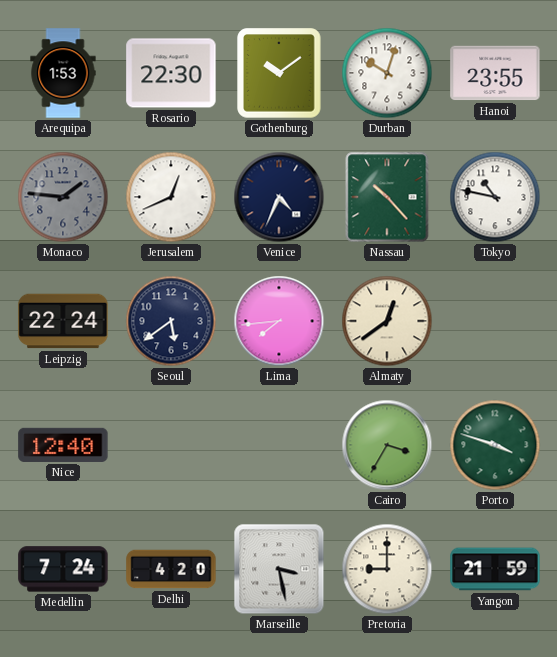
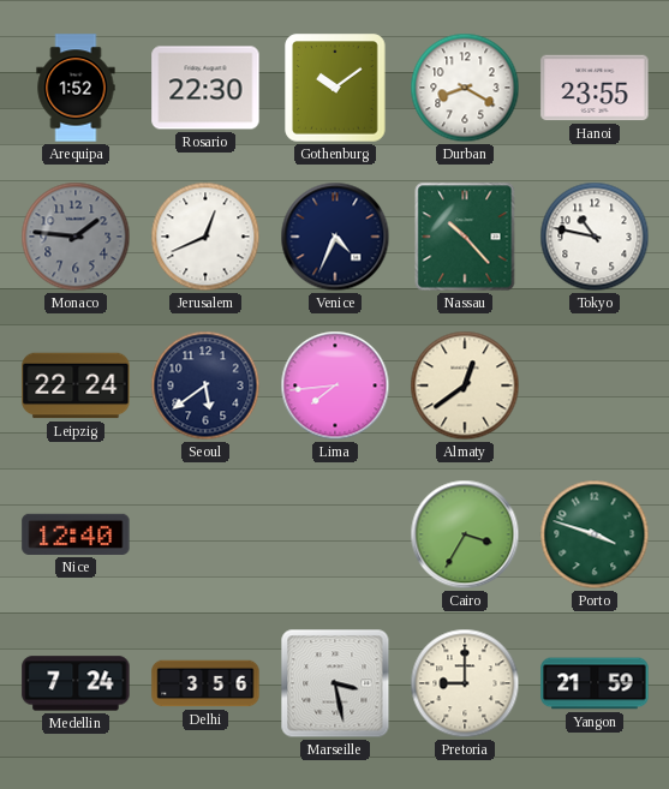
Arequipa: 1:53 -> 1:52 (76, 88)
Durban: 10:03 -> 8:20 (465, 88)
Delhi: 4:20 -> 3:56 (205, 683)
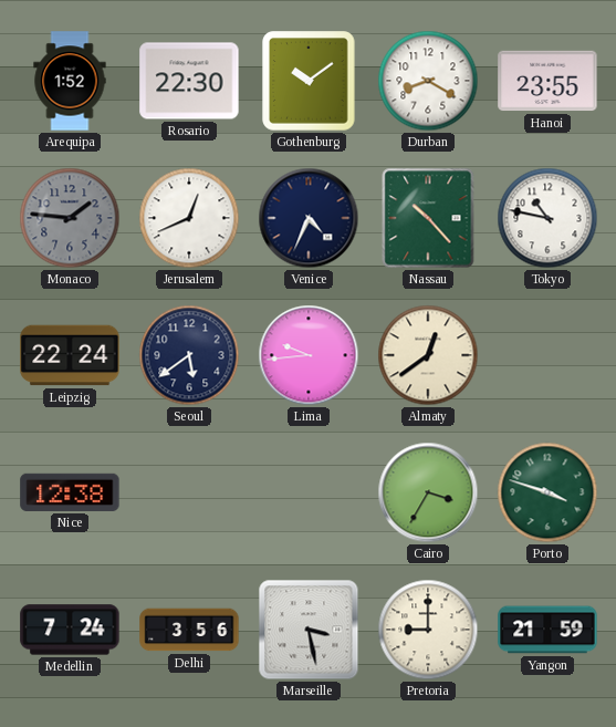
Lima: 7:44 -> 9:44 (309, 355)
Nice: 12:40 -> 12:38 (70, 492)
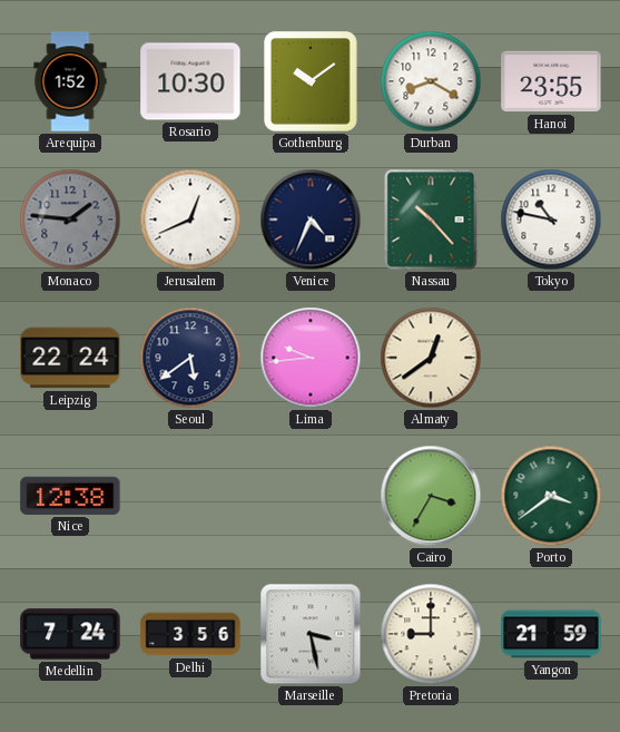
Rosario: 22:30 -> 10:30 (190, 81)
Porto: 3:48 -> 3:39 (551, 496)
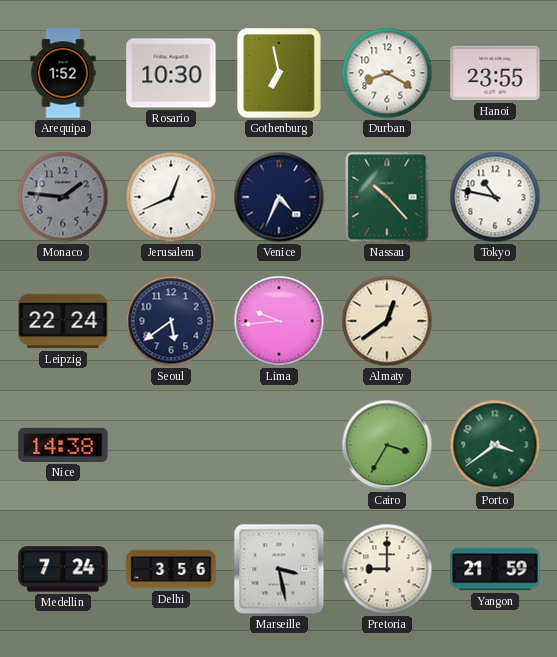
Gothenburg: 10:09 -> 6:58 (279, 73)
Nice: 12:38 -> 14:38 (63, 445)
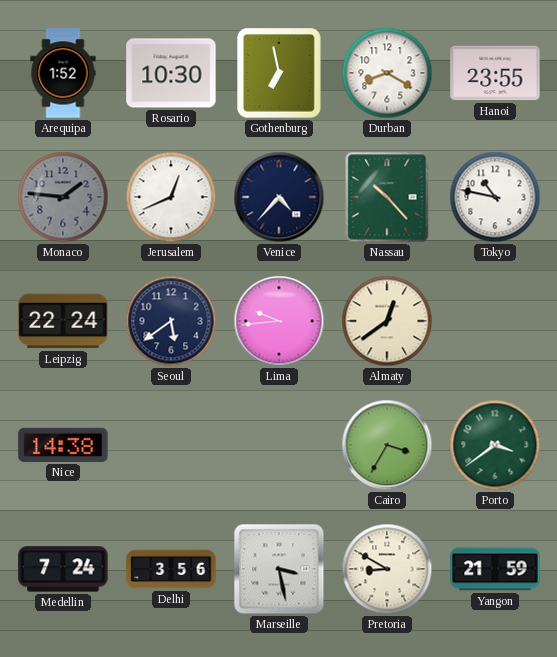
Venice: 4:34 -> 4:37 (279, 197)
Pretoria: 9:00 -> 8:50 (387, 569)
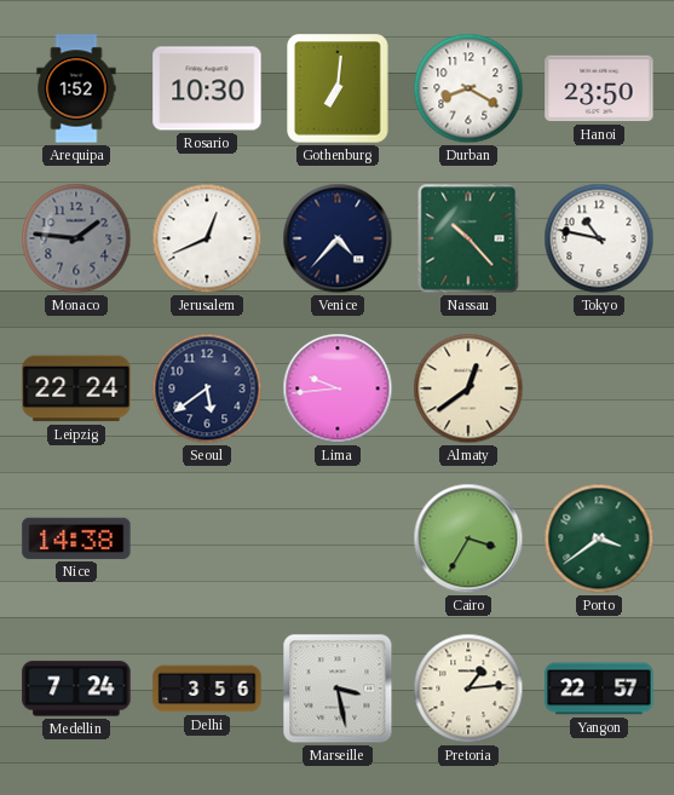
Gothenburg: 6:58 -> 7:01 (338, 88)
Hanoi: 23:55 -> 23:50 (599, 88)
Pretoria: 8:50 -> 1:14 (468, 689)
Yangon: 21:59 -> 22:57 (599, 689)
